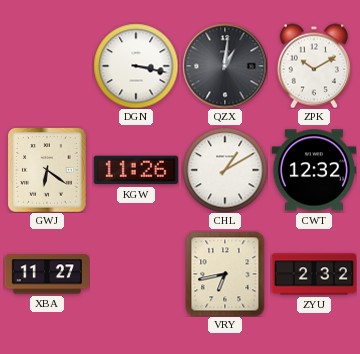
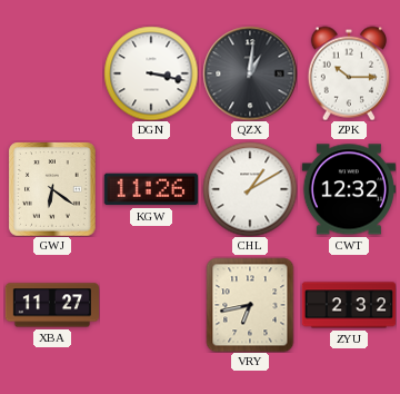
ZPK: 10:10 -> 10:15 (349, 73)
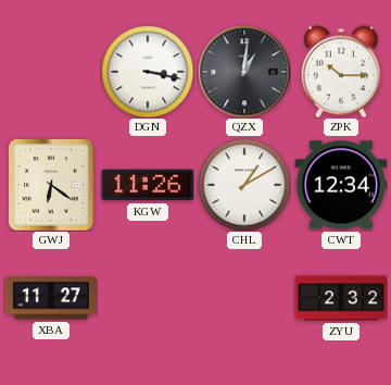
CWT: 12:32 -> 12:34 (340, 185)
VRY: 6:43 -> none (250, 305)
